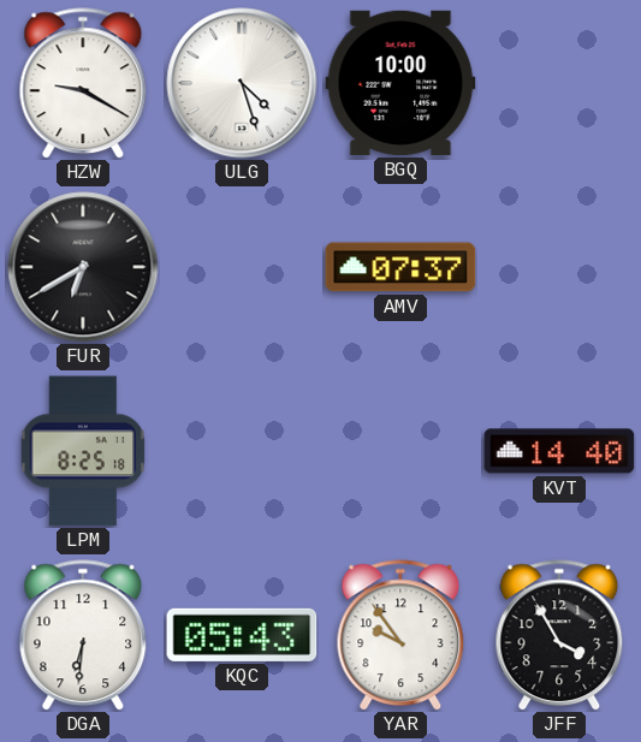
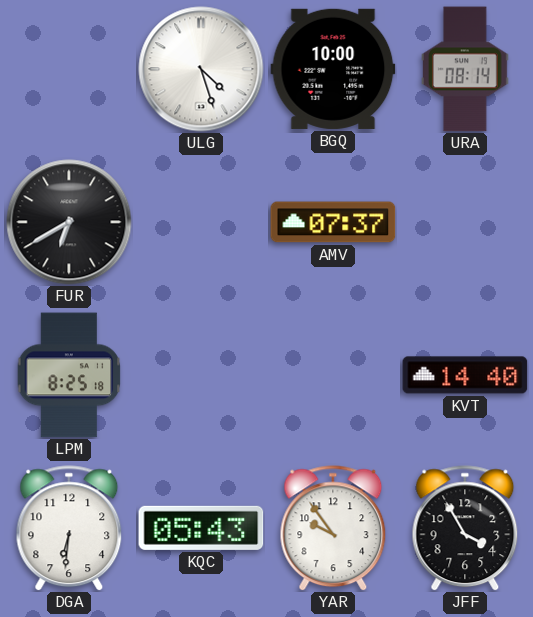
HZW: 9:20 -> none (83, 83)
URA: none -> 08:14 (466, 69)
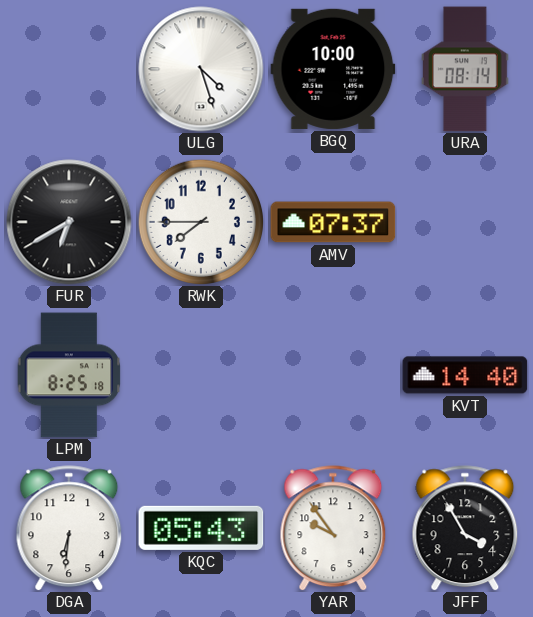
RWK: none -> 7:45 (201, 222)
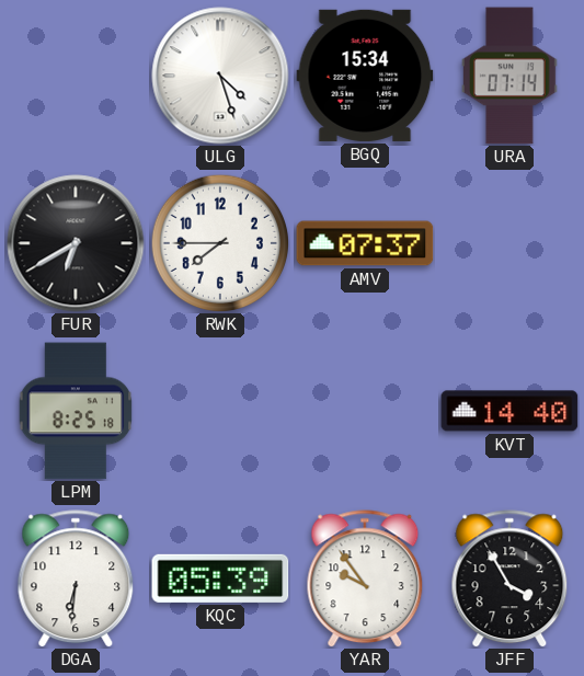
BGQ: 10:00 -> 15:34 (365, 76)
URA: 08:14 -> 07:14 (511, 76)
KQC: 05:43 -> 05:39 (220, 578)
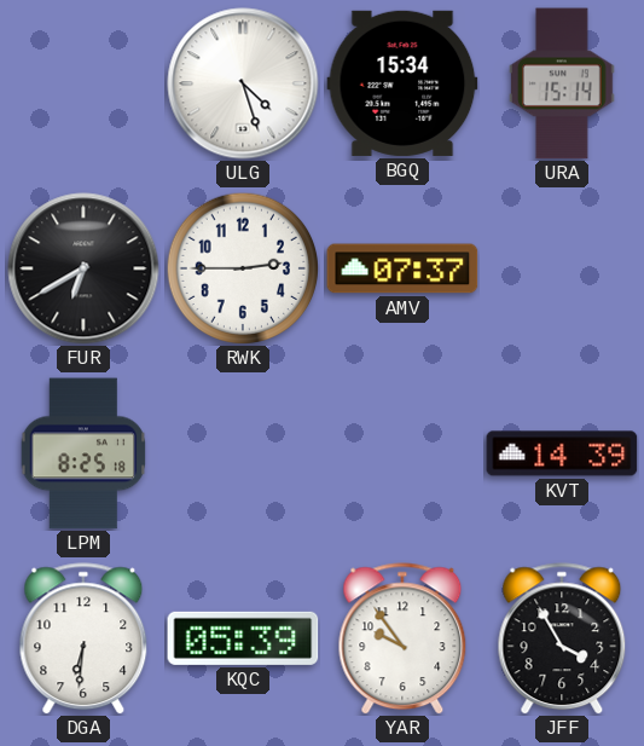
URA: 07:14 -> 15:14 (563, 83)
RWK: 7:45 -> 2:45 (243, 268)
KVT: 14:40 -> 14:39 (562, 453)
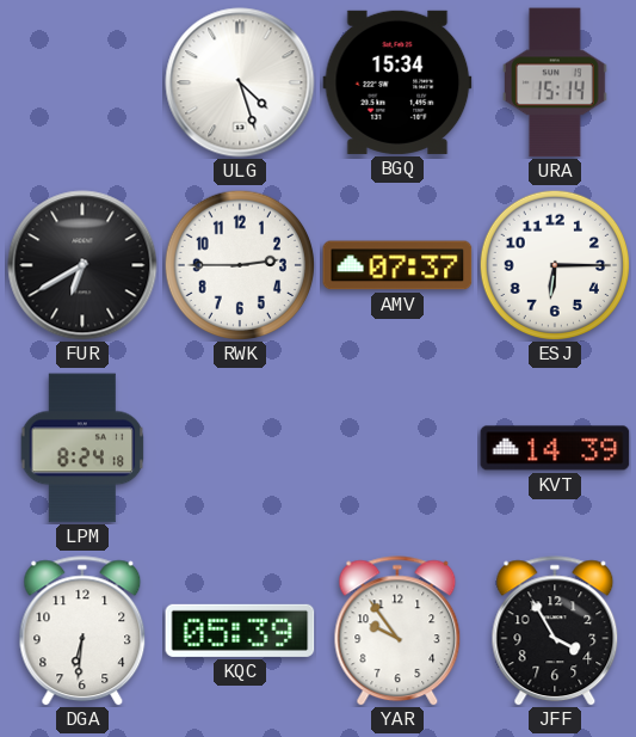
ESJ: none -> 6:15 (555, 265)
LPM: 8:25 -> 8:24 (82, 448)
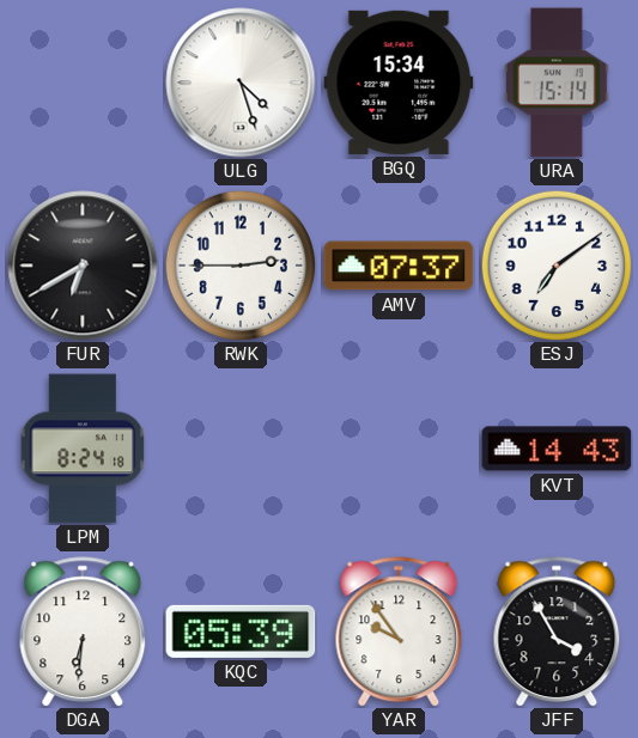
ESJ: 6:15 -> 7:09 (557, 266)
KVT: 14:39 -> 14:43 (557, 449)
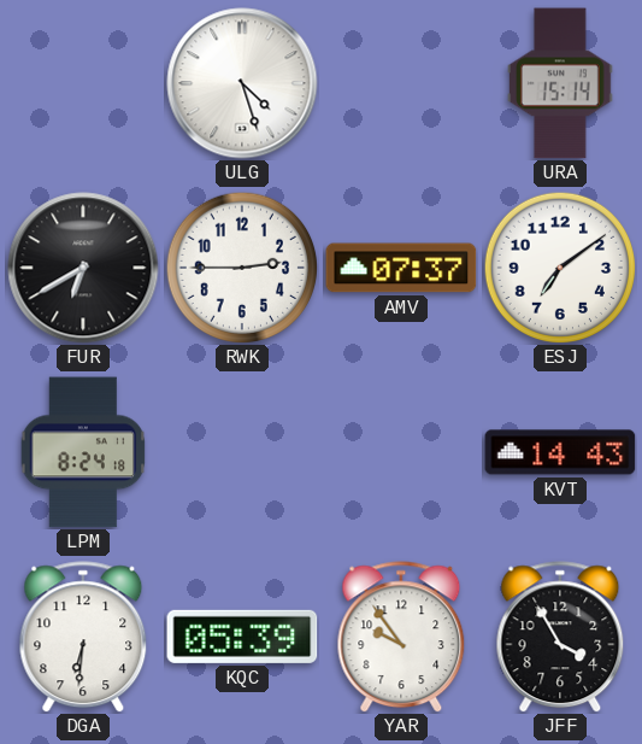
BGQ: 15:34 -> none (399, 83)
